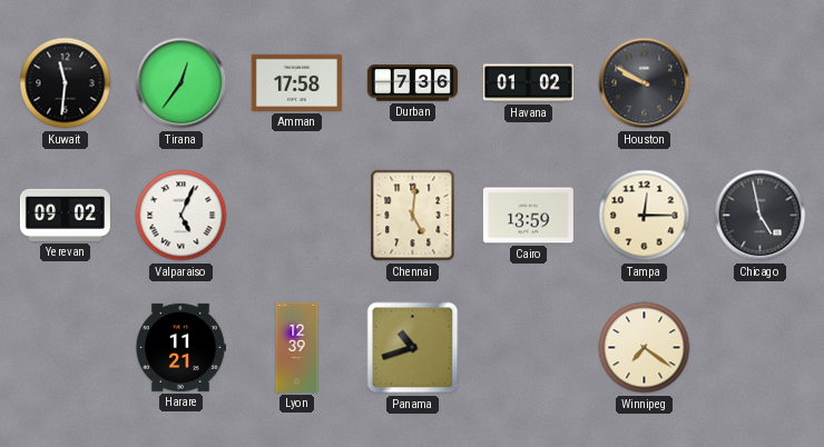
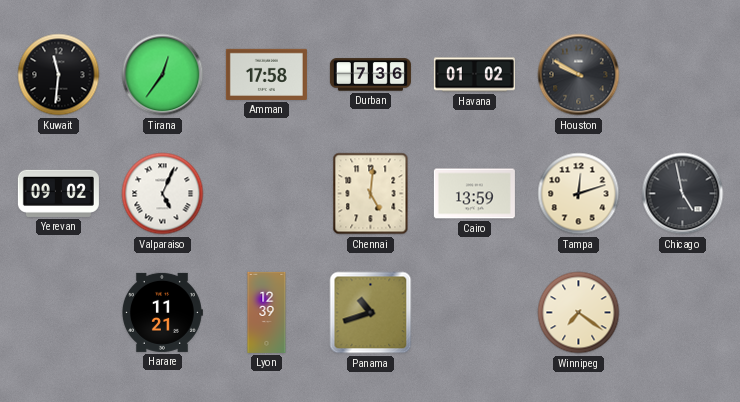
Tampa: 12:15 -> 12:12 (579, 194)
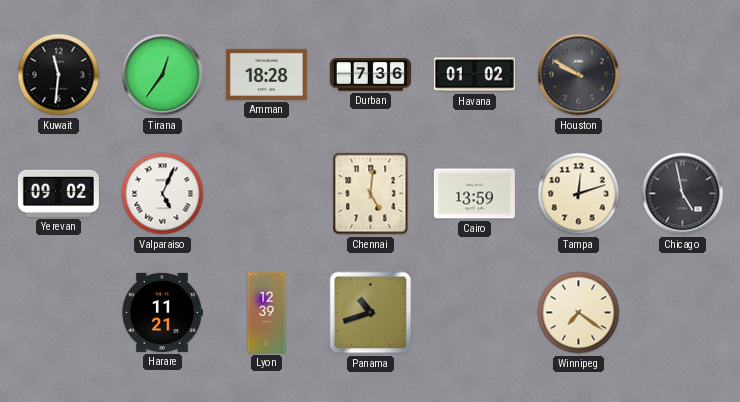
Amman: 17:58 -> 18:28 (266, 74)
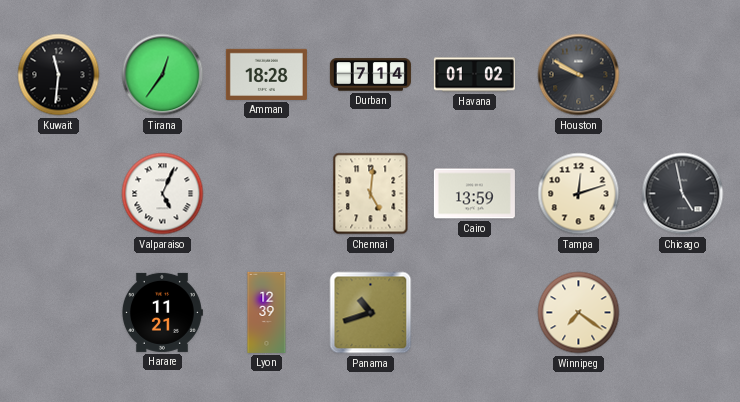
Durban: 7:36 -> 7:14 (370, 75)
Yerevan: 09:02 -> none (58, 193)
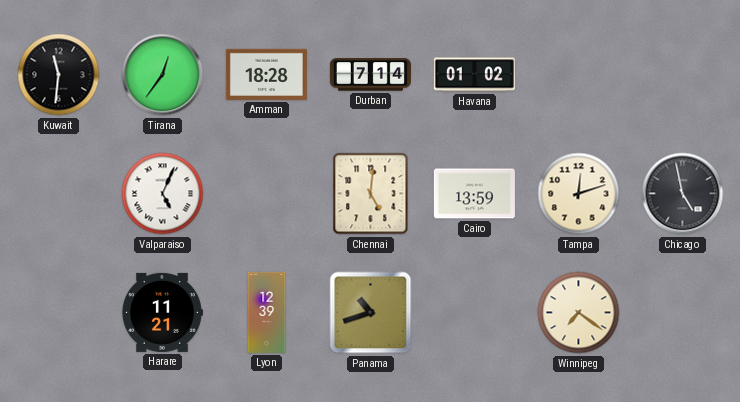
Houston: 9:50 -> none (579, 75)
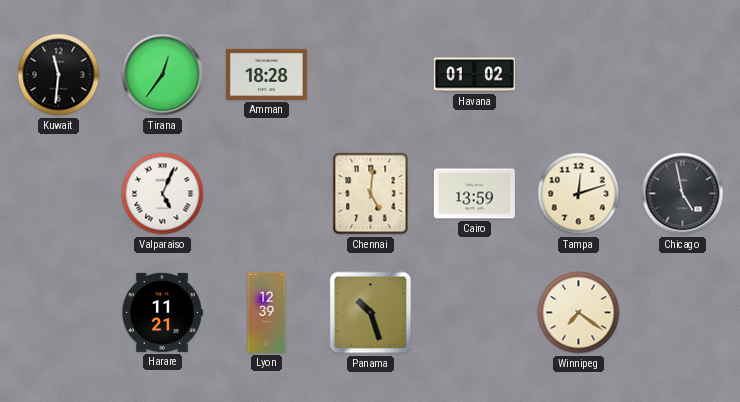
Durban: 7:14 -> none (370, 75)
Panama: 10:42 -> 10:27 (371, 313)
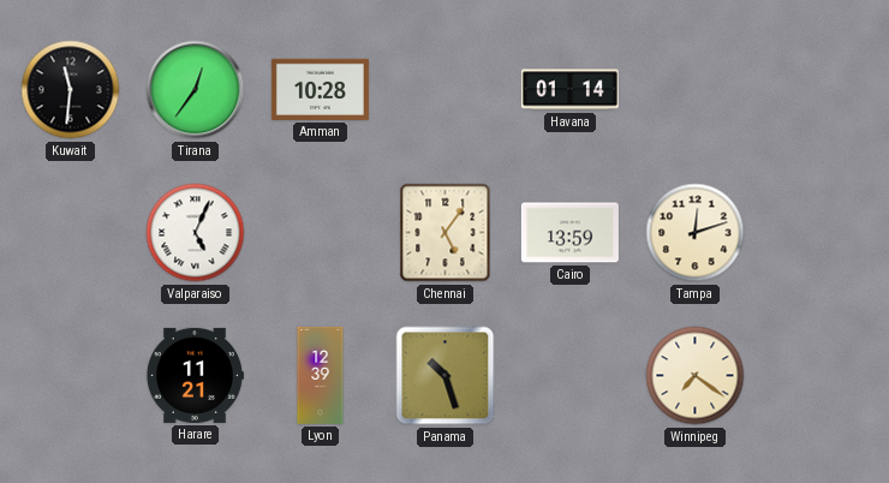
Amman: 18:28 -> 10:28 (320, 89)
Havana: 01:02 -> 01:14 (569, 90)
Chennai: 5:01 -> 5:06 (446, 233)
Chicago: 4:58 -> none (683, 194)
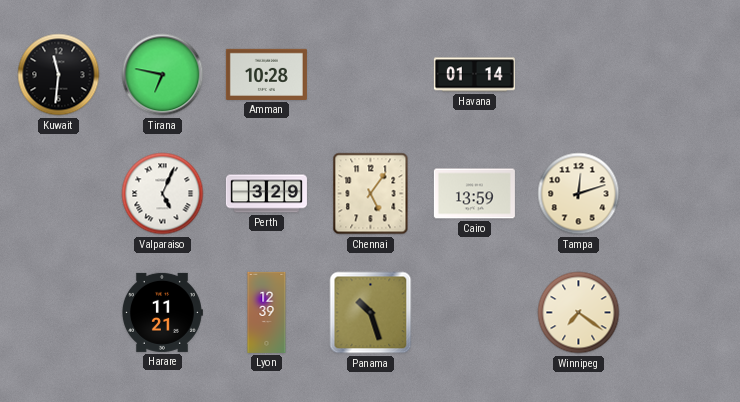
Tirana: 12:36 -> 6:47 (163, 75)
Perth: none -> 3:29 (266, 194)
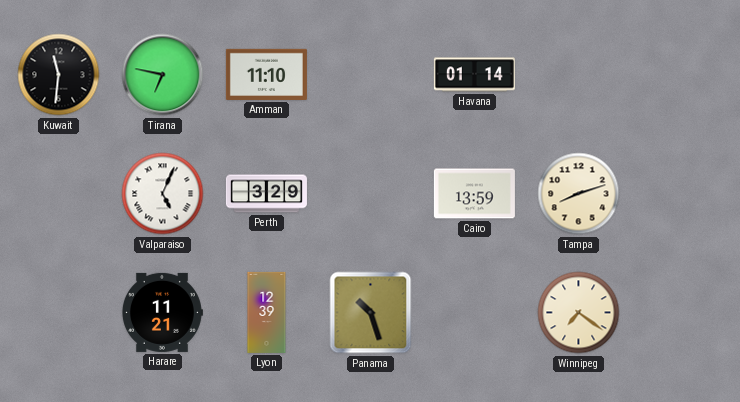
Amman: 10:28 -> 11:10 (266, 74)
Chennai: 5:06 -> none (371, 194)
Tampa: 12:12 -> 8:12 (579, 194)
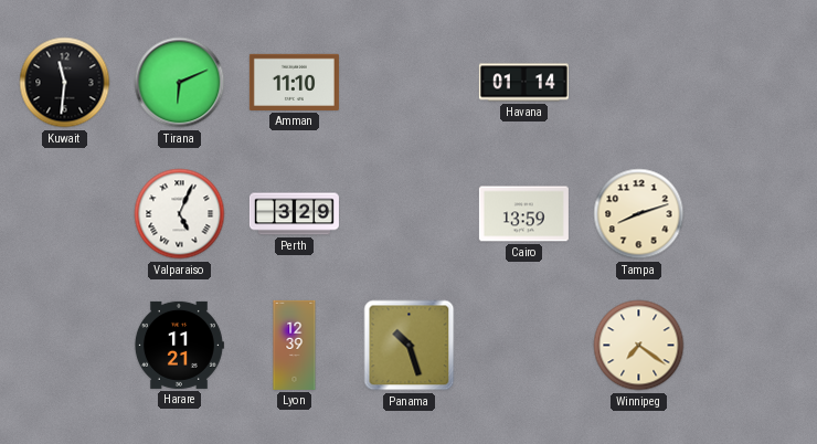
Tirana: 6:47 -> 6:11 (180, 83)
